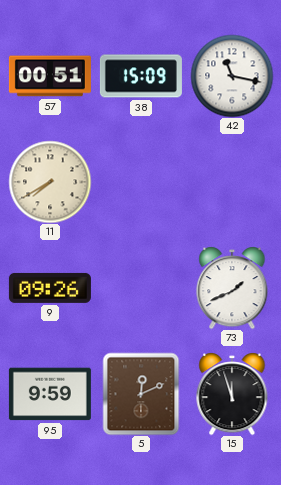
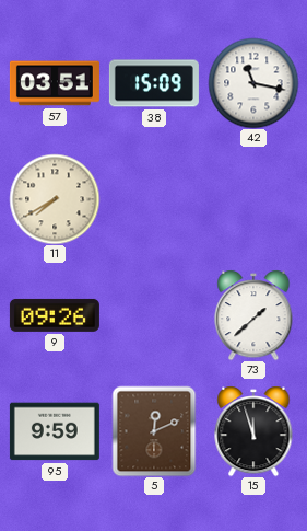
57: 00:51 -> 03:51 (55, 83)
73: 1:41 -> 1:38 (253, 315)
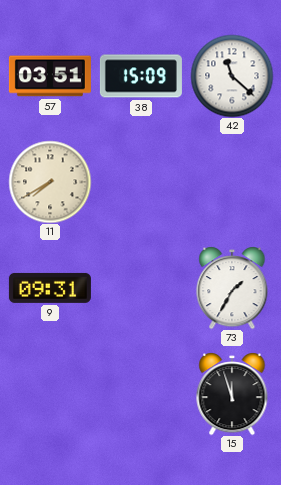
42: 11:17 -> 11:22 (232, 76)
9: 09:26 -> 09:31 (50, 288)
73: 1:38 -> 1:35 (232, 288)
95: 9:59 -> none (55, 431)
5: 12:11 -> none (154, 431)
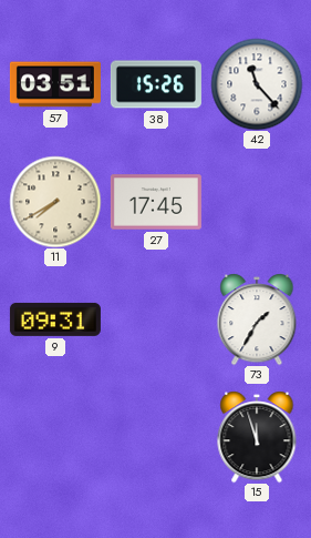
38: 15:09 -> 15:26 (156, 84)
42: 11:22 -> 11:23 (257, 84)
27: none -> 17:45 (156, 202)
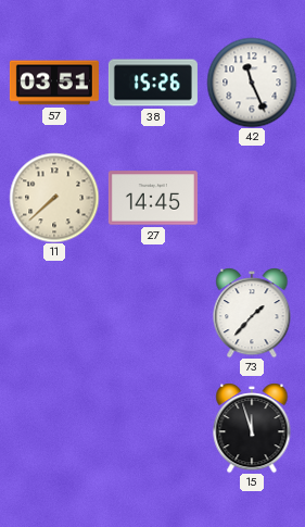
42: 11:23 -> 11:26 (252, 83)
11: 7:40 -> 7:38 (54, 198)
27: 17:45 -> 14:45 (153, 198)
9: 09:31 -> none (55, 319)
73: 1:35 -> 1:37 (252, 313)
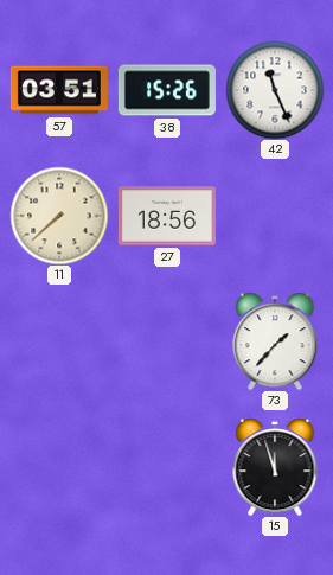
27: 14:45 -> 18:56 (167, 216)
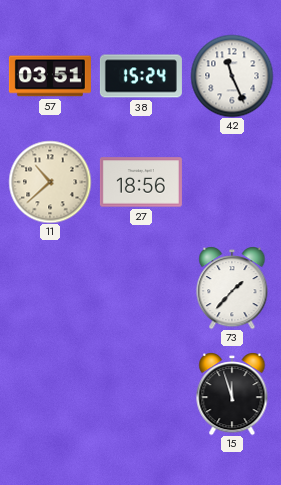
38: 15:26 -> 15:24 (141, 76)
11: 7:38 -> 10:38 (50, 182)
